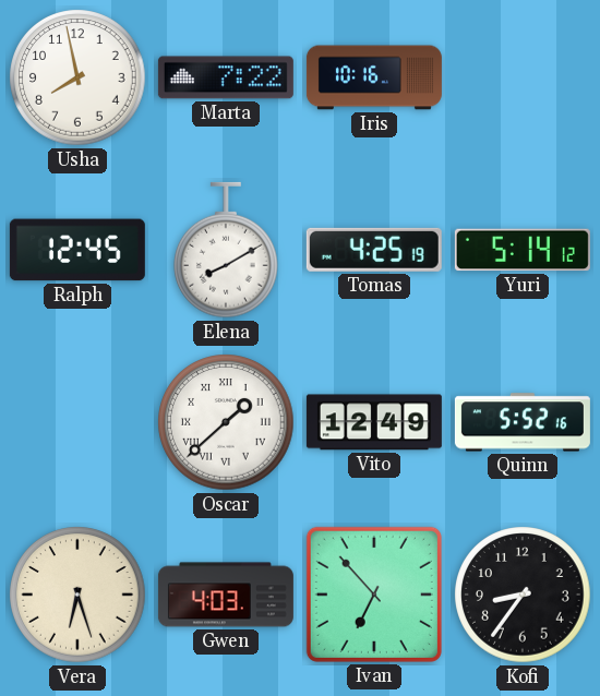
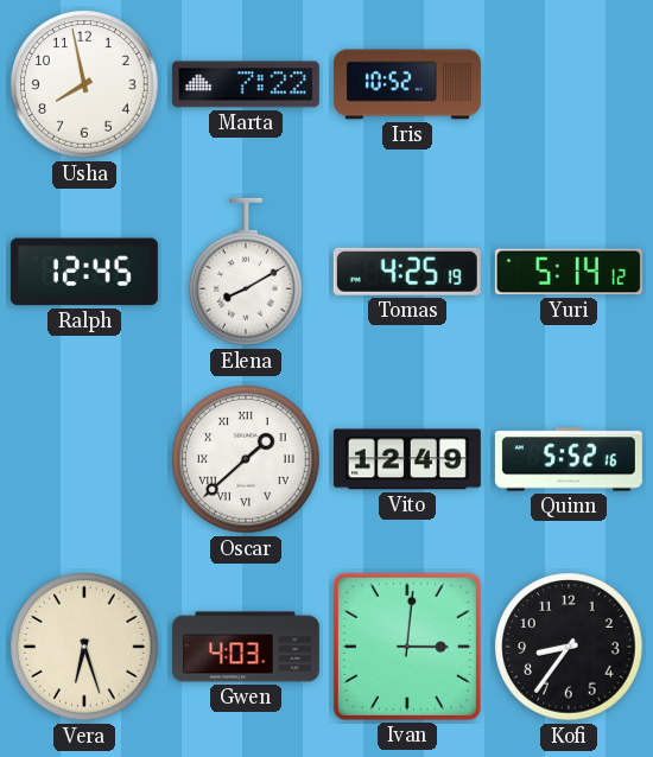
Iris: 10:16 -> 10:52 (407, 84)
Ivan: 6:53 -> 3:01 (407, 647)
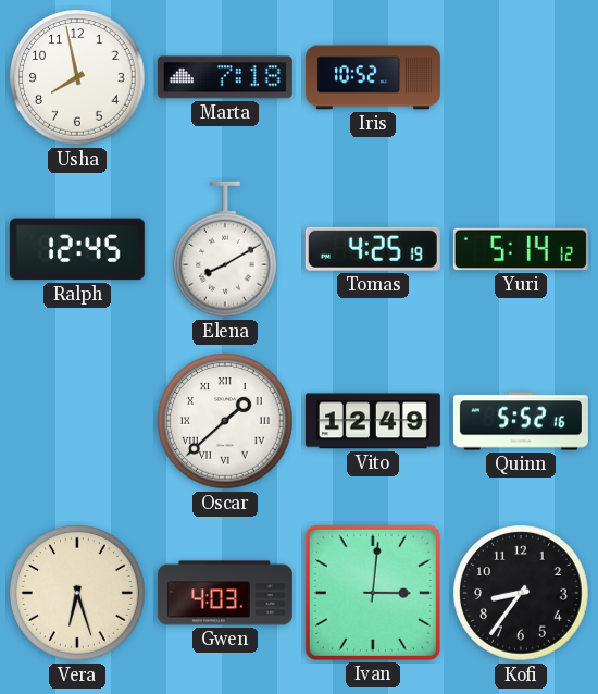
Marta: 7:22 -> 7:18 (225, 77)
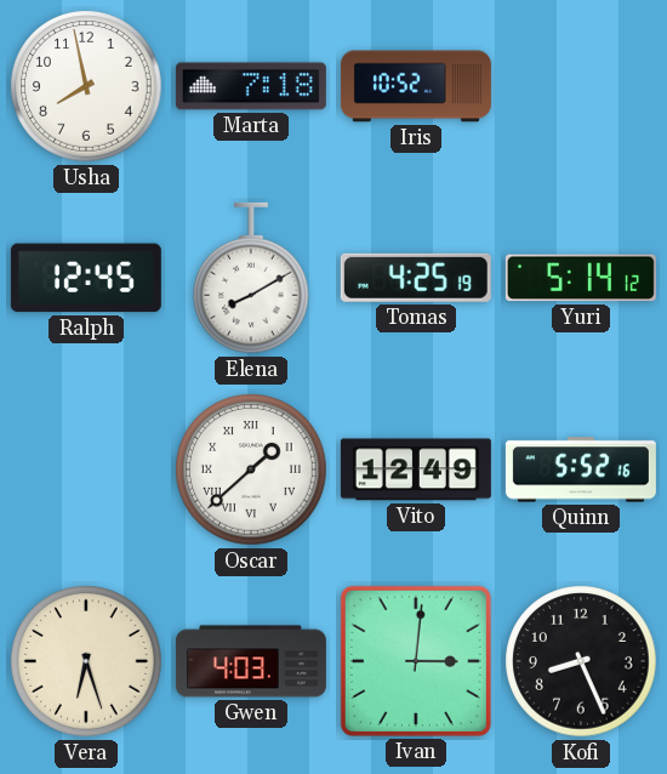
Kofi: 8:36 -> 8:26 (581, 661)
